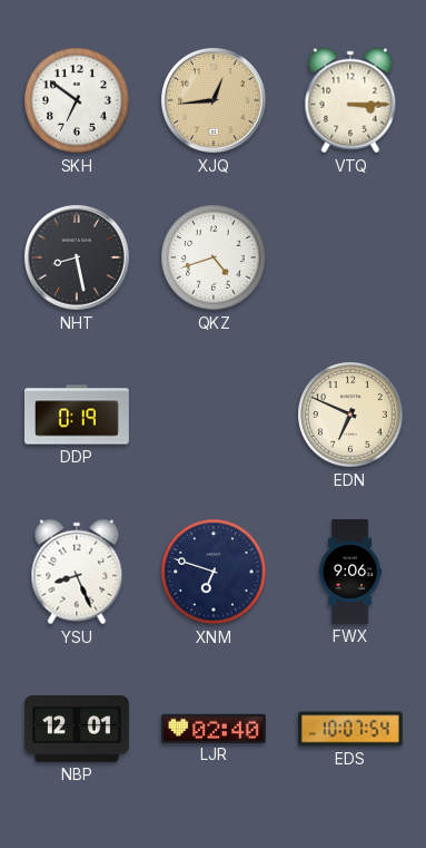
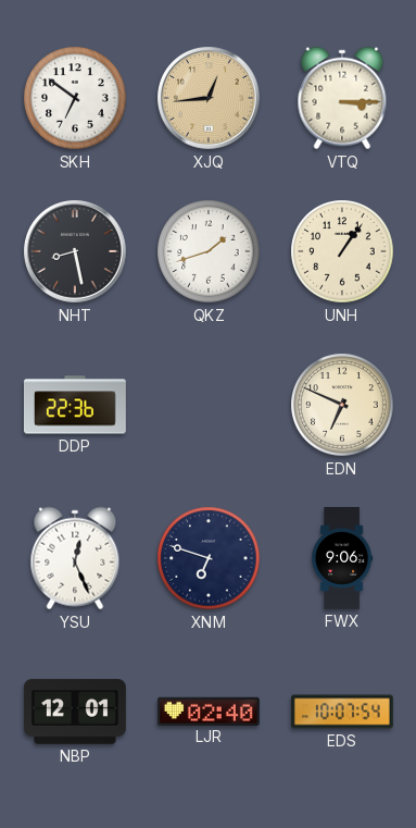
QKZ: 4:42 -> 1:42 (209, 251)
UNH: none -> 1:06 (342, 251)
DDP: 0:19 -> 22:36 (75, 405)
YSU: 8:26 -> 12:26 (75, 558)
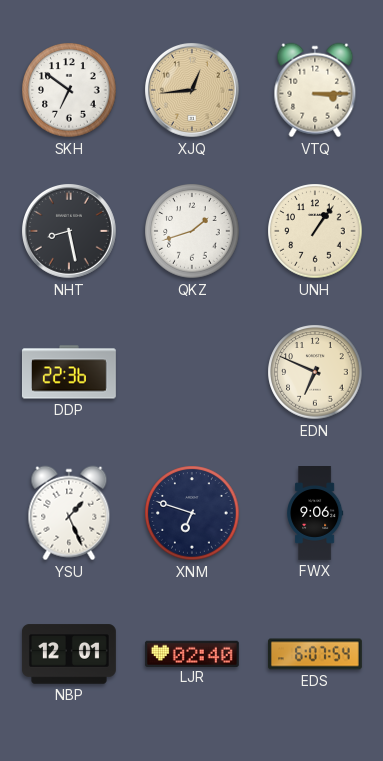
YSU: 12:26 -> 1:26 (69, 513)
EDS: 10:07 -> 6:07 (315, 654)
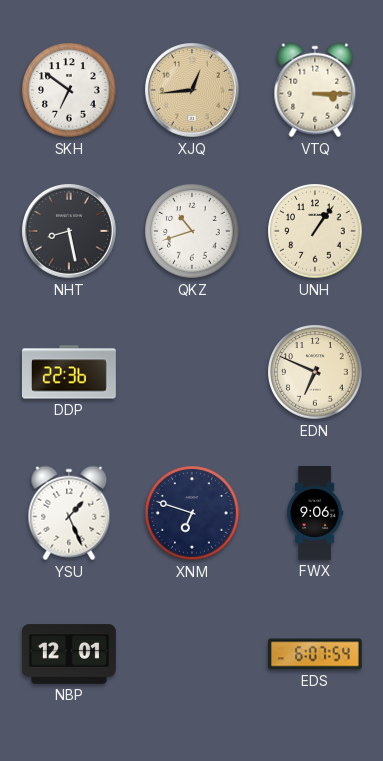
QKZ: 1:42 -> 10:42 (192, 231)
LJR: 02:40 -> none (192, 653)
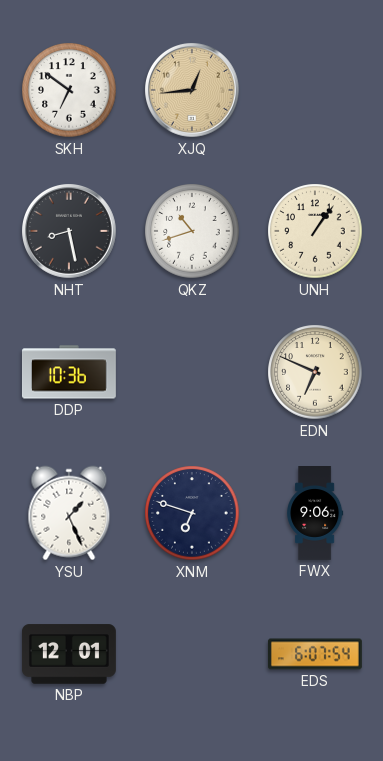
VTQ: 3:15 -> none (315, 90)
DDP: 22:36 -> 10:36 (69, 372)
